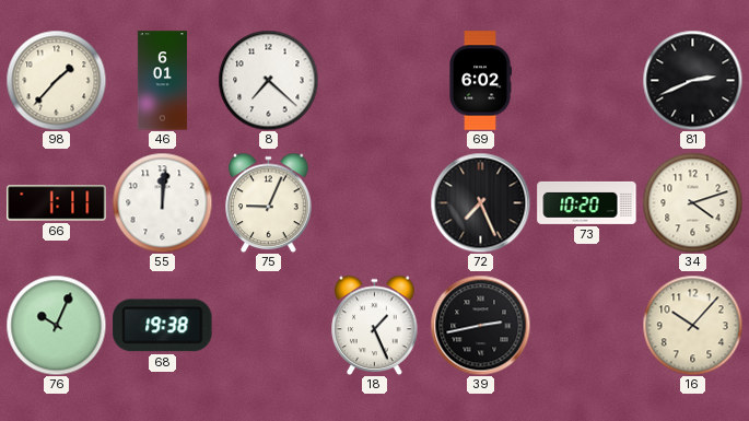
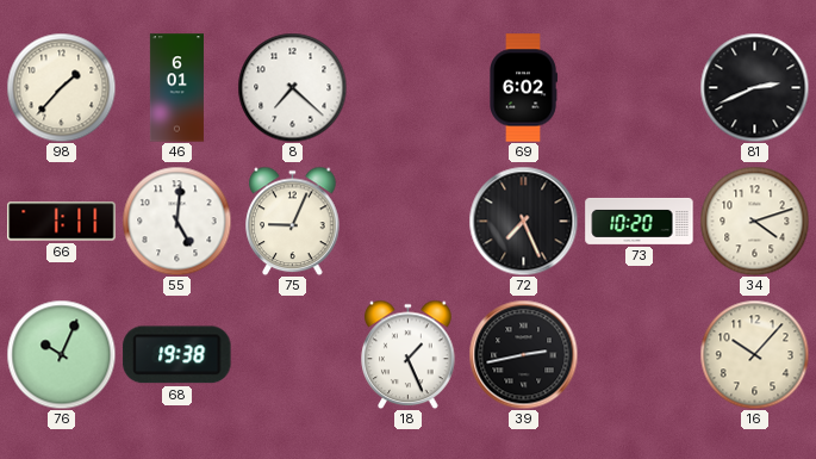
55: 12:01 -> 5:01 (176, 221)
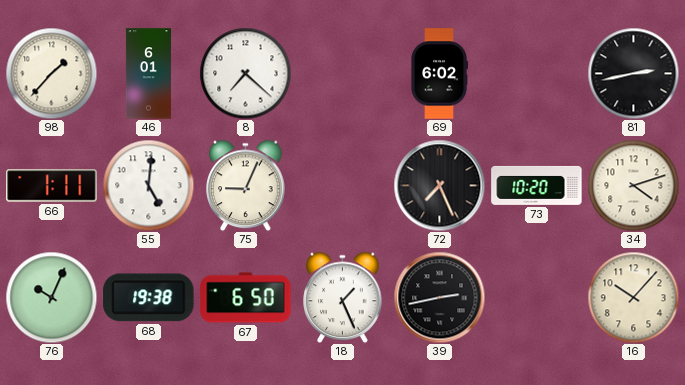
81: 2:41 -> 2:43 (633, 73)
67: none -> 6:50 (246, 298)
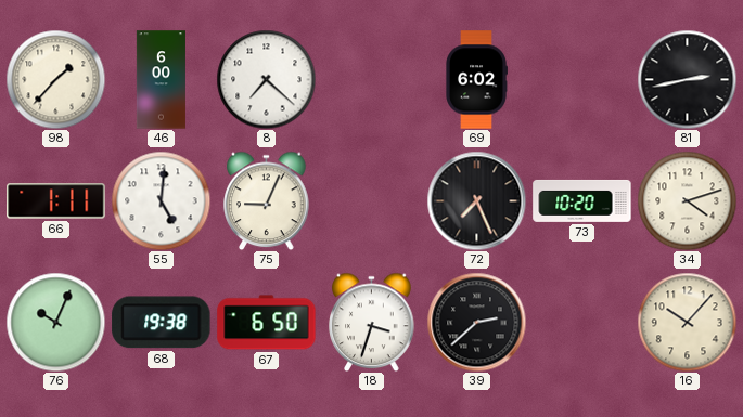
46: 6:01 -> 6:00 (161, 80)
18: 1:26 -> 3:33 (372, 322)
39: 2:43 -> 2:38 (476, 322)
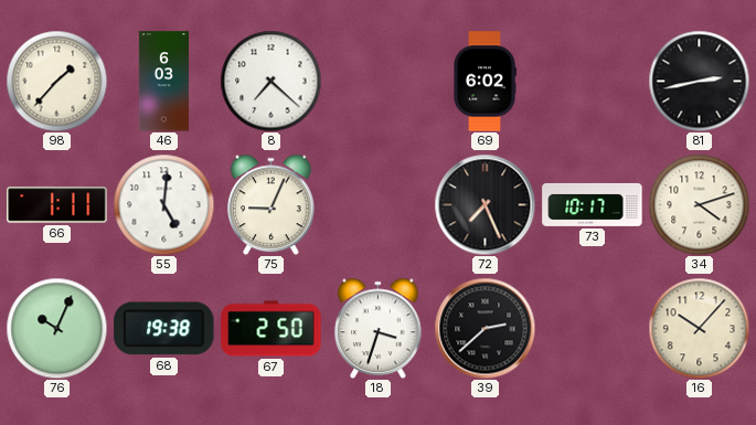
46: 6:00 -> 6:03 (163, 82)
73: 10:20 -> 10:17 (593, 204)
67: 6:50 -> 2:50 (271, 329)
